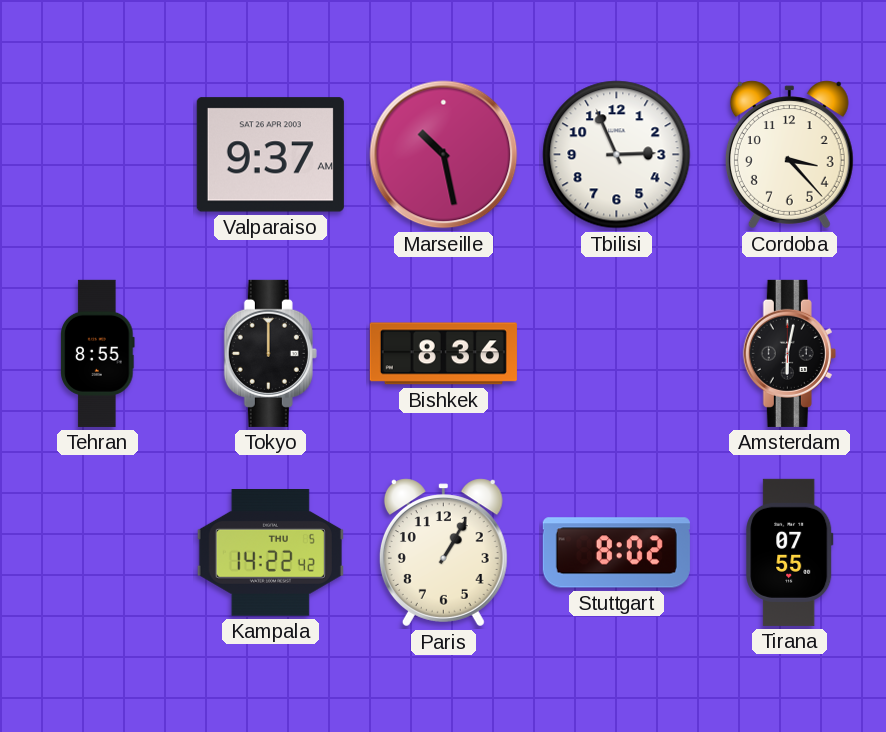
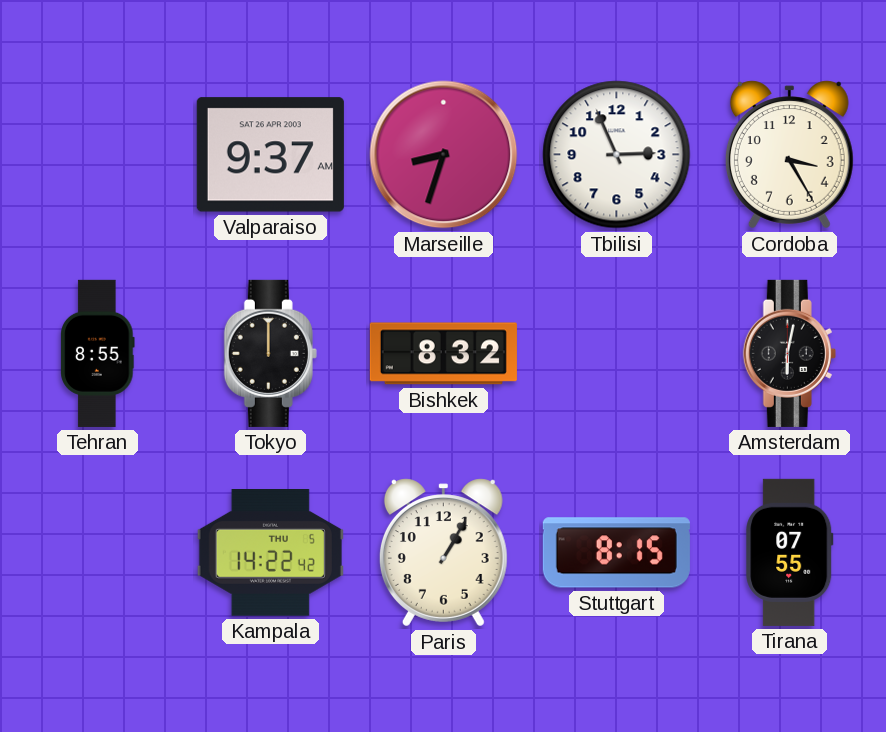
Marseille: 10:28 -> 8:33 (444, 155)
Cordoba: 3:23 -> 3:25 (789, 155)
Bishkek: 8:36 -> 8:32 (443, 354)
Stuttgart: 8:02 -> 8:15 (616, 553)
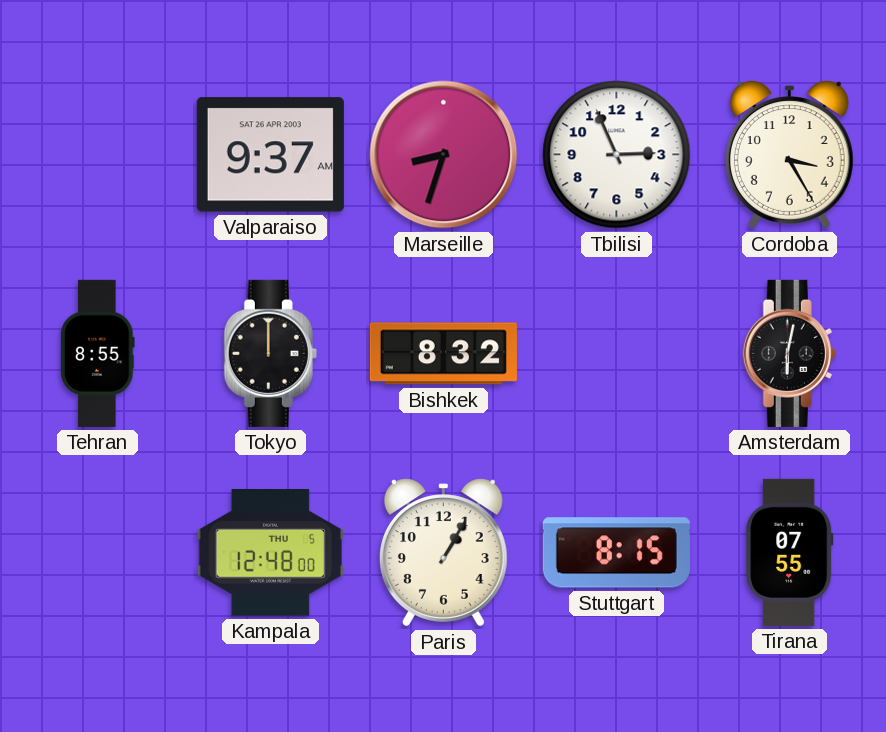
Kampala: 14:22 -> 12:48 (270, 553)
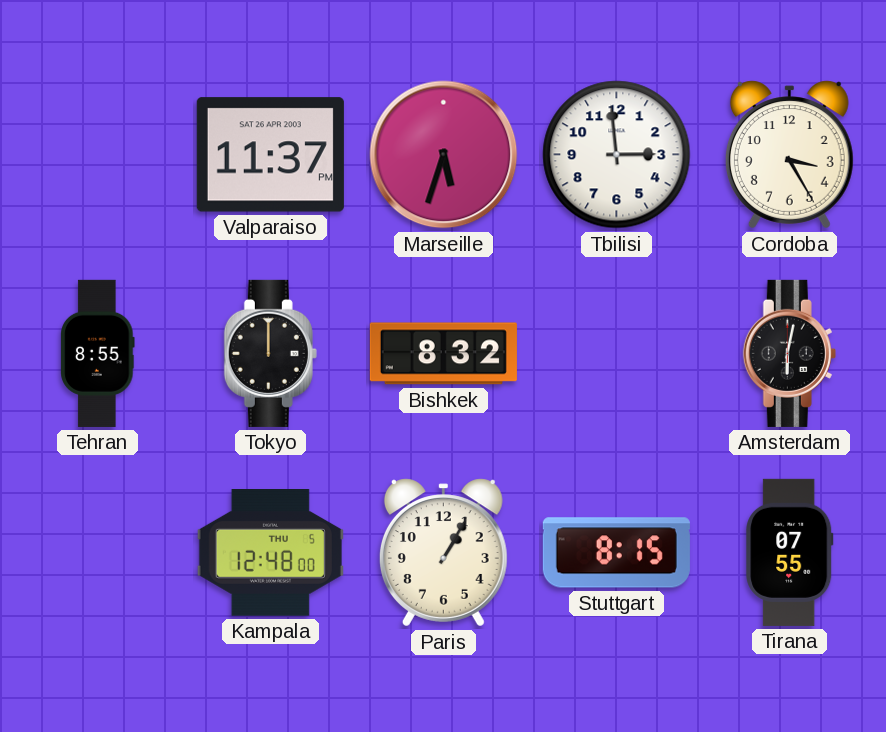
Valparaiso: 9:37 -> 11:37 (270, 155)
Marseille: 8:33 -> 5:33 (444, 155)
Tbilisi: 2:56 -> 2:59 (617, 155)
